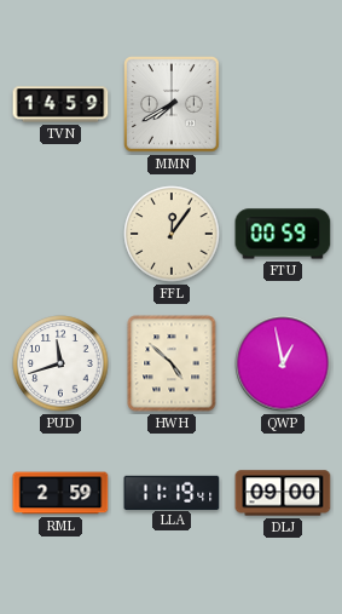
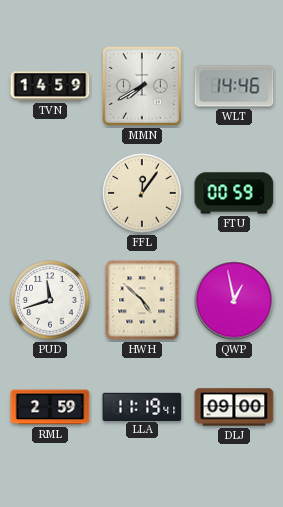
WLT: none -> 14:46 (234, 86)
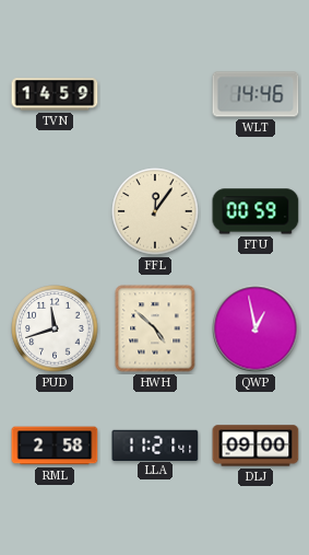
MMN: 7:40 -> none (143, 87)
RML: 2:59 -> 2:58 (55, 446)
LLA: 11:19 -> 11:21 (155, 444)
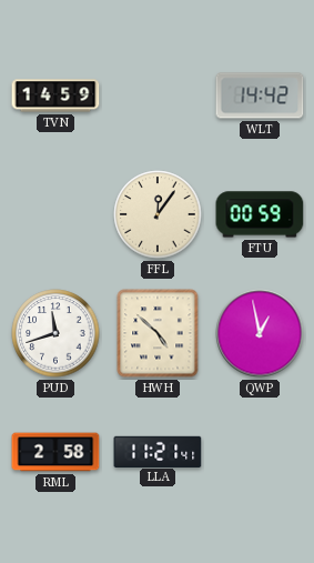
WLT: 14:46 -> 14:42 (260, 95)
DLJ: 09:00 -> none (255, 446)
